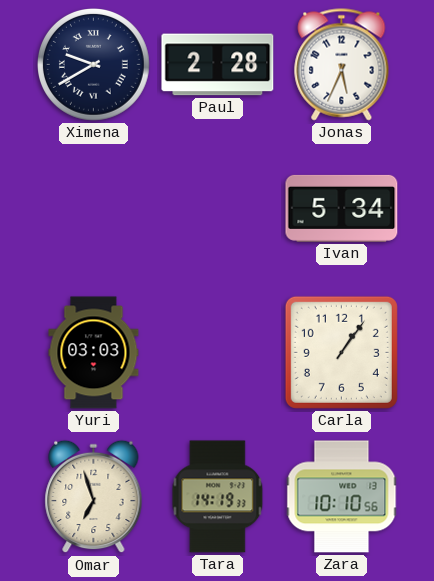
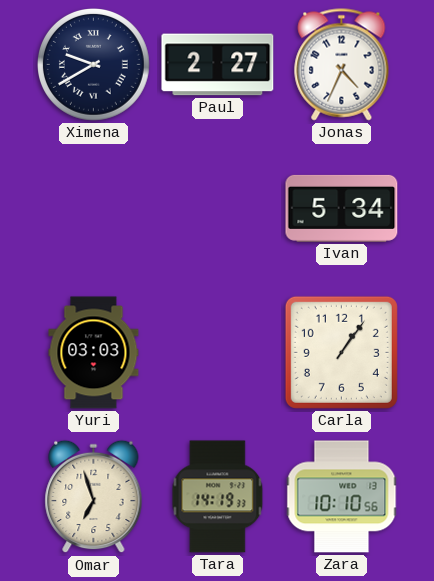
Paul: 2:28 -> 2:27 (218, 65)
Jonas: 5:34 -> 4:34 (342, 65)
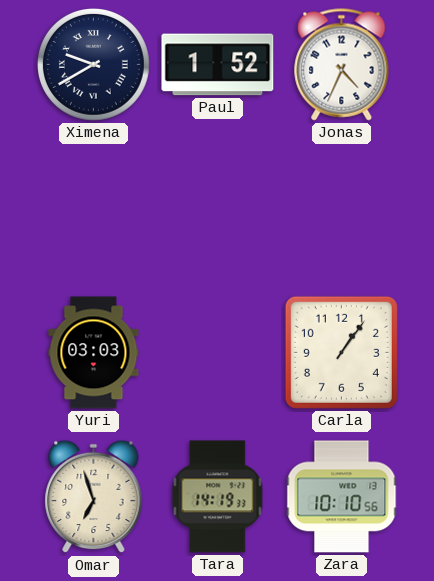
Paul: 2:27 -> 1:52 (218, 65)
Ivan: 5:34 -> none (342, 208)
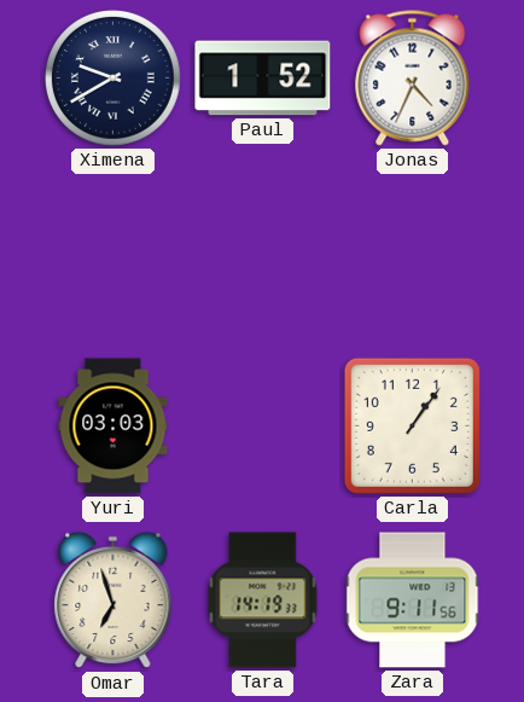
Zara: 10:10 -> 9:11 (413, 601)
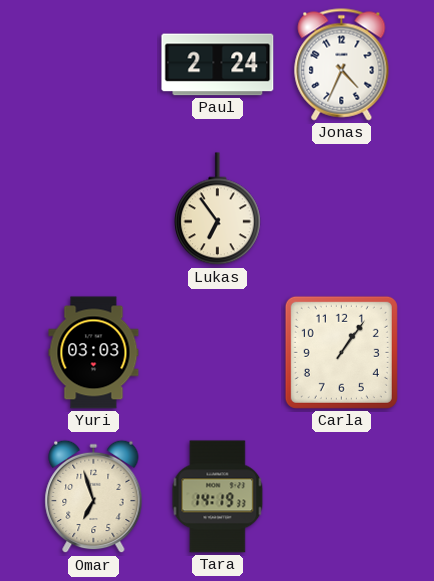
Ximena: 9:40 -> none (113, 79)
Paul: 1:52 -> 2:24 (218, 65)
Lukas: none -> 6:54 (217, 209)
Zara: 9:11 -> none (413, 601)
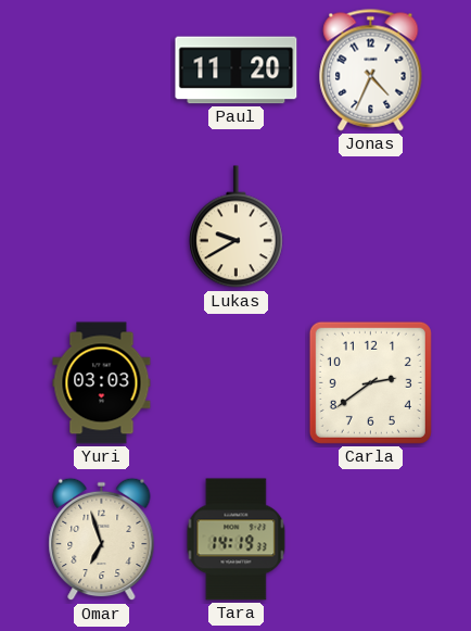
Paul: 2:24 -> 11:20 (237, 71)
Lukas: 6:54 -> 9:40 (235, 227)
Carla: 1:06 -> 2:39 (370, 382)
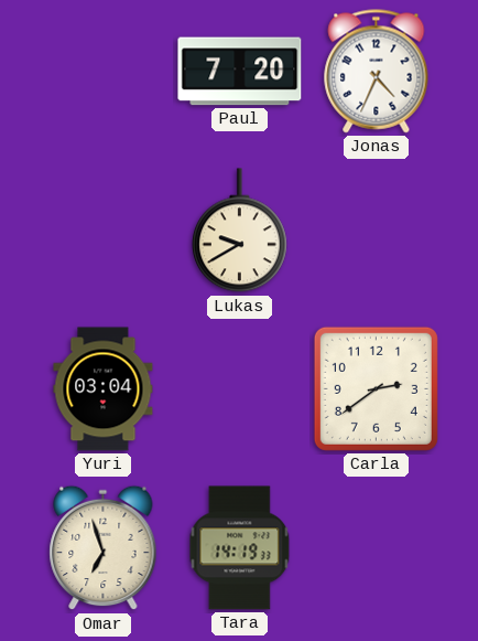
Paul: 11:20 -> 7:20 (240, 72)
Yuri: 03:03 -> 03:04 (104, 389)
